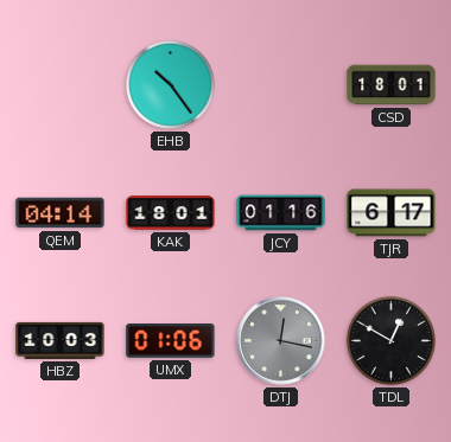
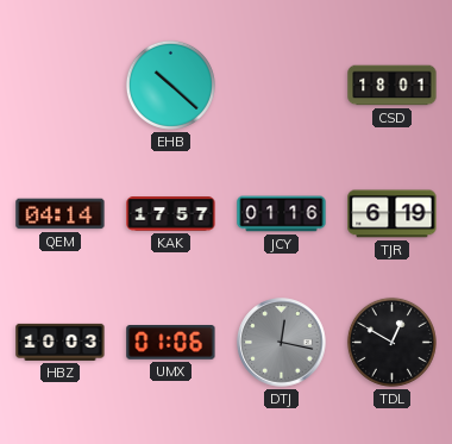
EHB: 10:24 -> 10:22 (170, 85)
KAK: 18:01 -> 17:57 (171, 214)
TJR: 6:17 -> 6:19 (393, 214)
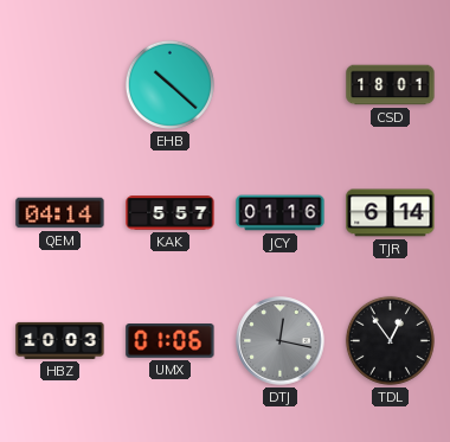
KAK: 17:57 -> 5:57 (171, 213)
TJR: 6:19 -> 6:14 (391, 213)
TDL: 12:50 -> 12:54 (390, 340)
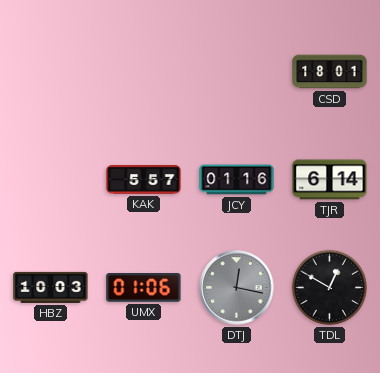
EHB: 10:22 -> none (169, 84)
QEM: 04:14 -> none (60, 213)
TDL: 12:54 -> 12:50 (329, 287)
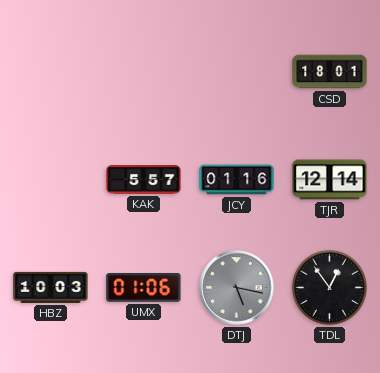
TJR: 6:14 -> 12:14 (330, 180)
DTJ: 12:17 -> 5:17 (237, 288)
TDL: 12:50 -> 12:54 (329, 287)
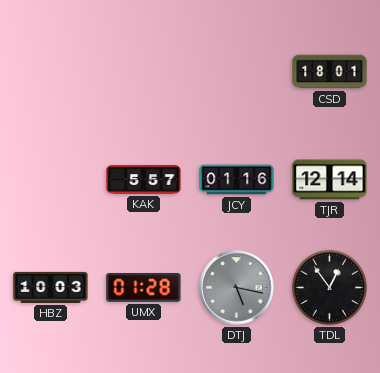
UMX: 01:06 -> 01:28 (144, 288)
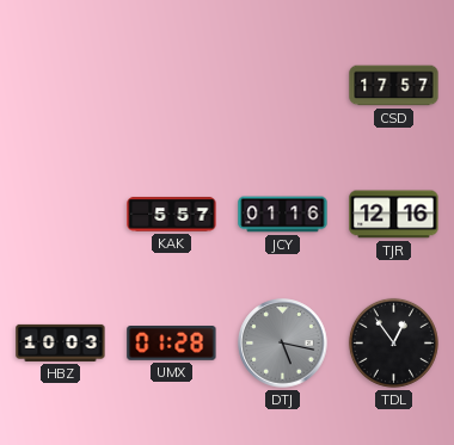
CSD: 18:01 -> 17:57 (394, 86)
TJR: 12:14 -> 12:16 (394, 215)
